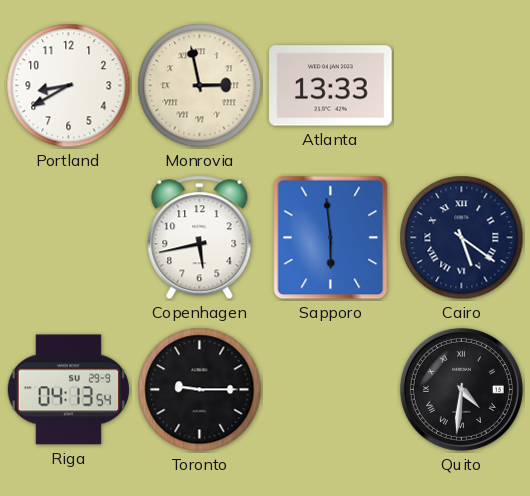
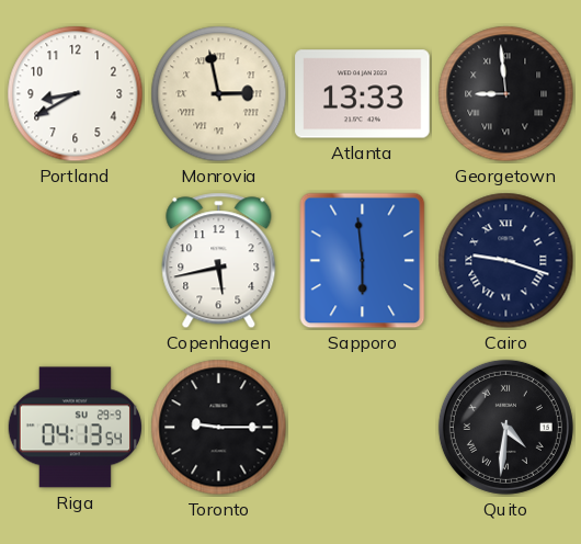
Georgetown: none -> 8:59 (506, 94)
Cairo: 5:21 -> 9:18 (506, 261)
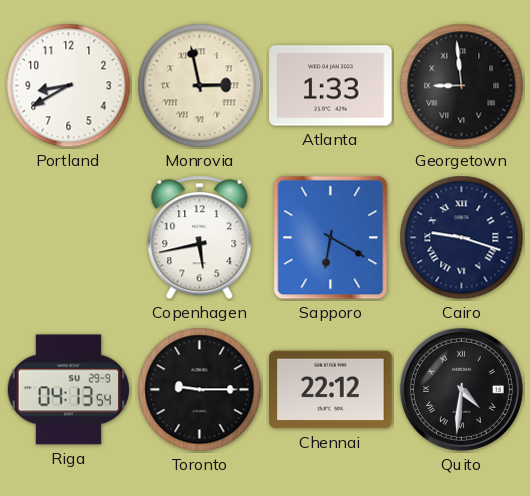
Atlanta: 13:33 -> 1:33 (331, 86)
Sapporo: 5:59 -> 6:20 (331, 238)
Chennai: none -> 22:12 (331, 390)
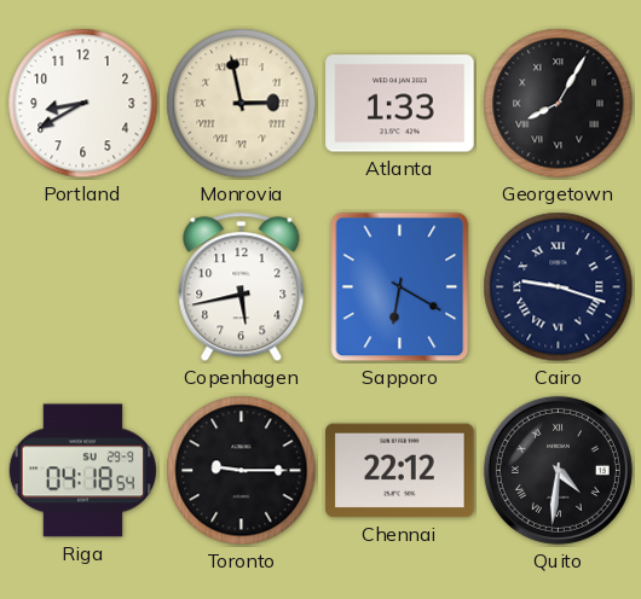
Georgetown: 8:59 -> 8:05 (559, 104)
Riga: 04:13 -> 04:18 (82, 471)
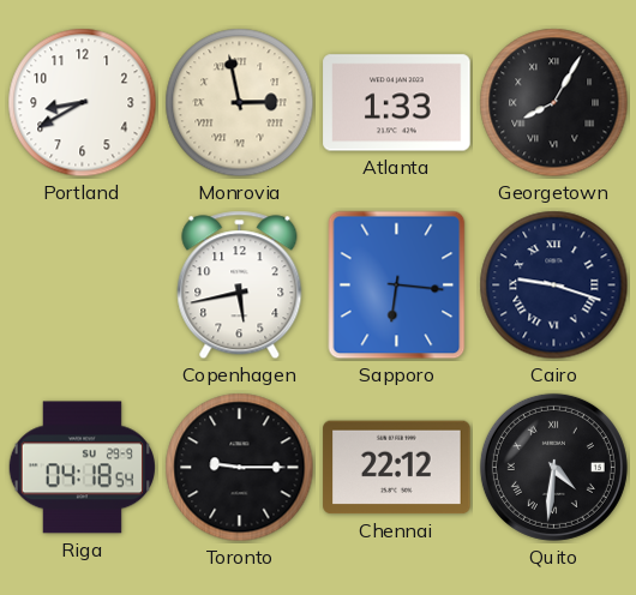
Sapporo: 6:20 -> 6:16 (397, 286)
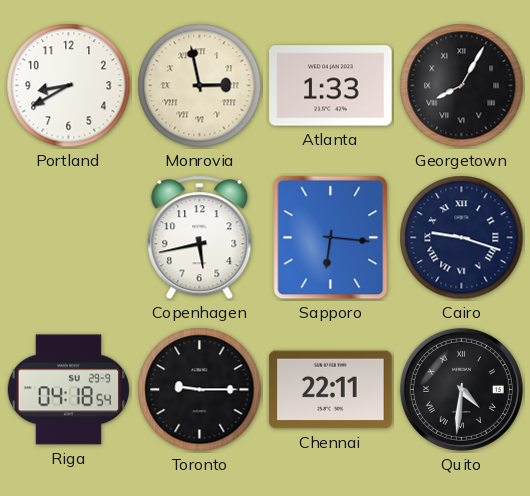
Chennai: 22:12 -> 22:11 (331, 390)
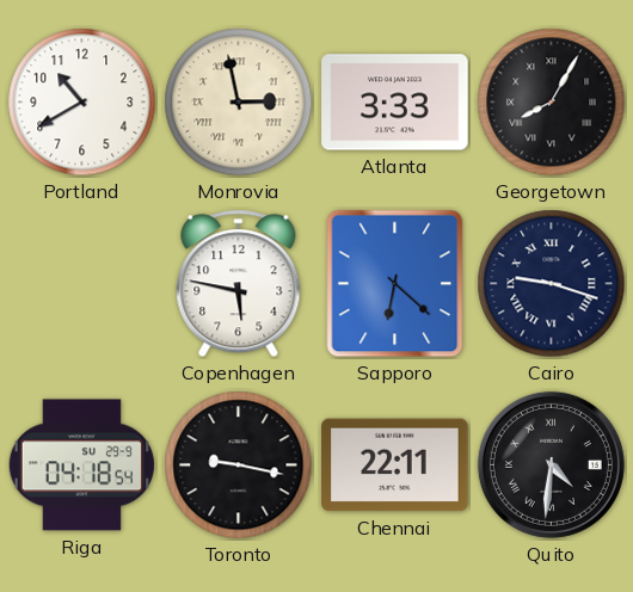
Portland: 8:40 -> 10:40 (82, 103)
Atlanta: 1:33 -> 3:33 (395, 103)
Copenhagen: 5:43 -> 5:47 (239, 284)
Sapporo: 6:16 -> 6:22 (395, 284)
Toronto: 9:15 -> 9:17 (239, 465)
